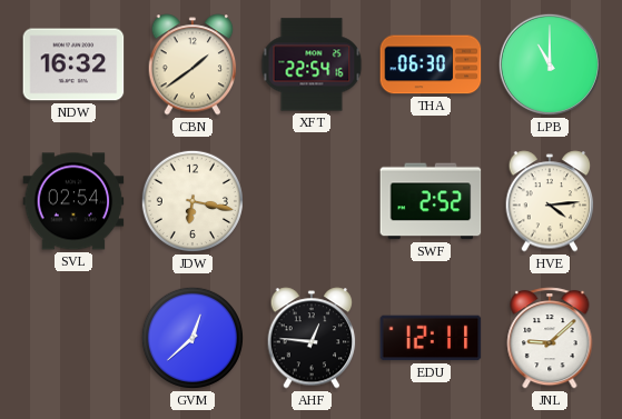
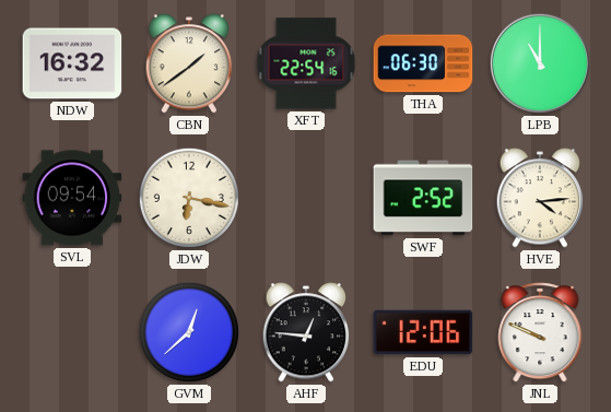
SVL: 02:54 -> 09:54 (72, 198)
EDU: 12:11 -> 12:06 (423, 332)
JNL: 9:08 -> 9:49 (540, 332)
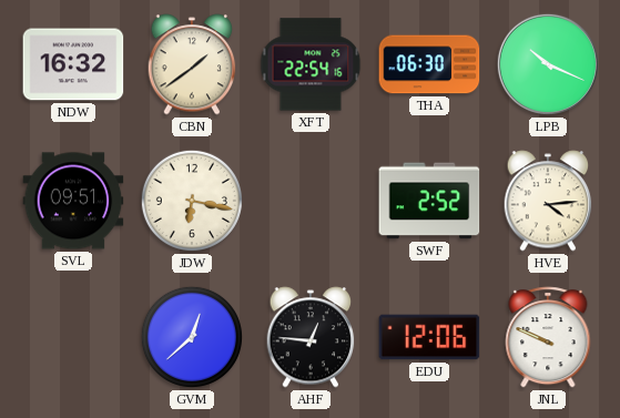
LPB: 11:00 -> 10:19 (548, 64)
SVL: 09:54 -> 09:51 (73, 201)
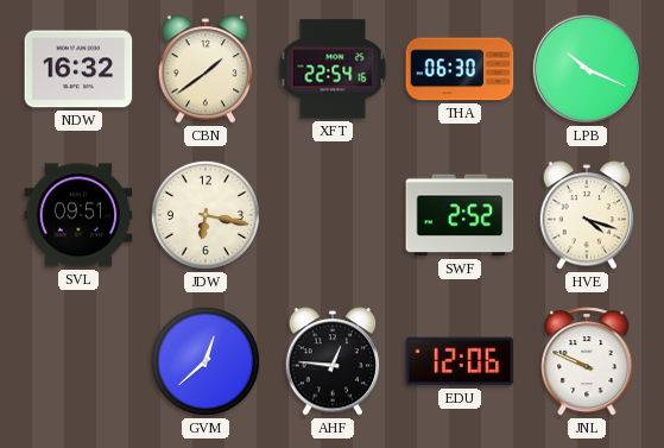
HVE: 4:14 -> 4:18 (587, 215)
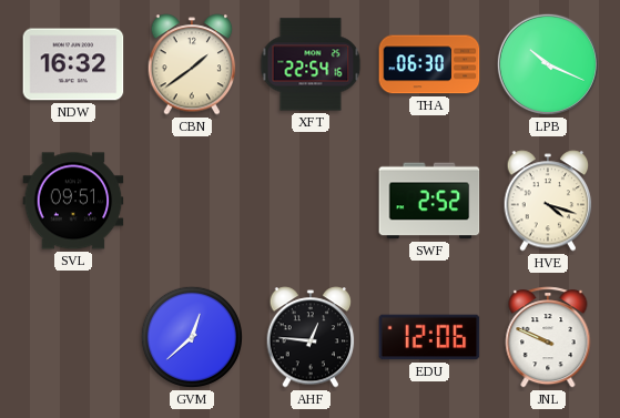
JDW: 6:17 -> none (205, 215)
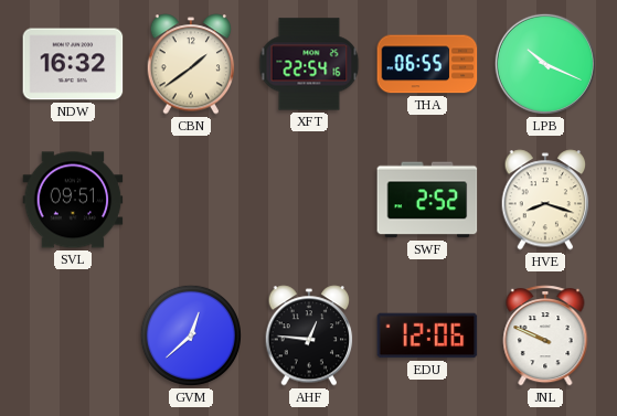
THA: 06:30 -> 06:55 (427, 64)
HVE: 4:18 -> 8:18 (545, 200)
